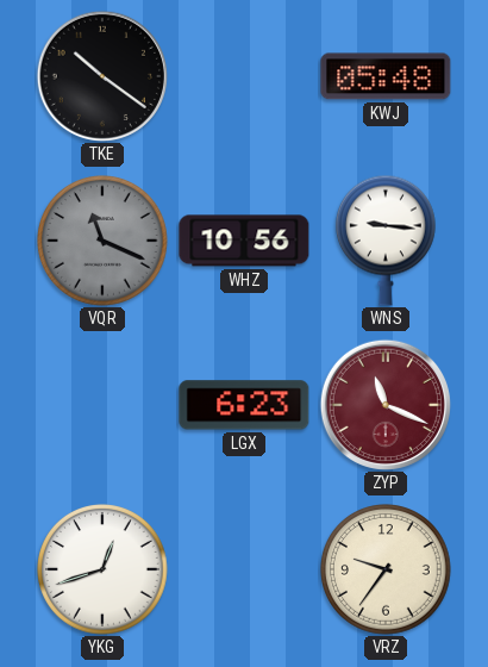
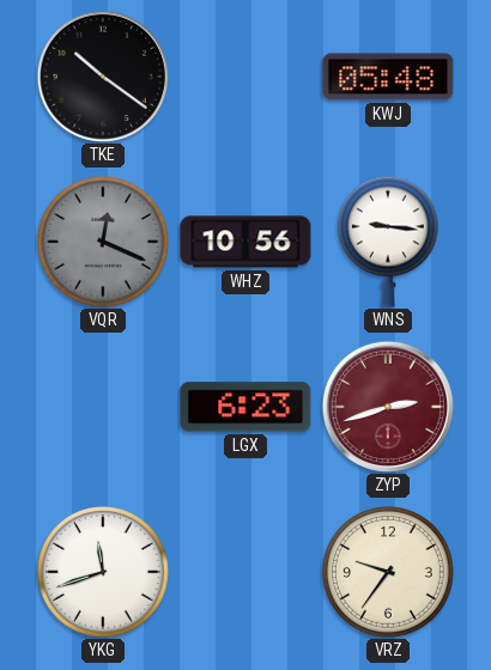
VQR: 11:19 -> 12:19 (104, 243)
ZYP: 11:19 -> 2:42 (388, 407)
YKG: 12:42 -> 11:42 (104, 573)
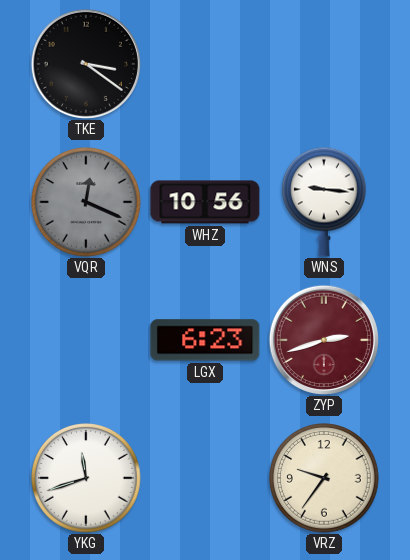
TKE: 10:21 -> 3:21 (86, 64)
KWJ: 05:48 -> none (388, 77)
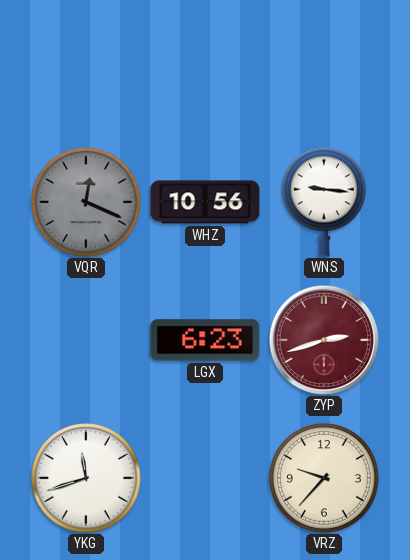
TKE: 3:21 -> none (86, 64)
VRZ: 9:36 -> 9:37 (325, 479)
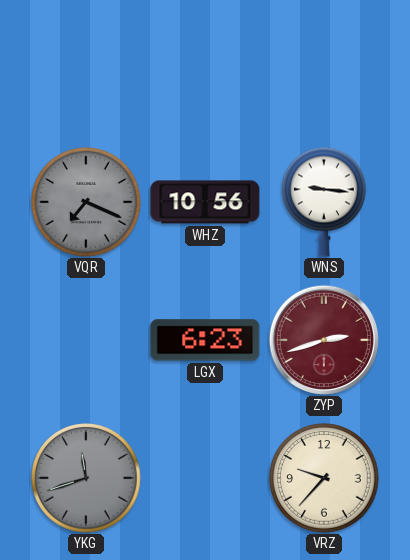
VQR: 12:19 -> 7:19 (87, 203)
YKG dial: white -> grey (87, 479)
